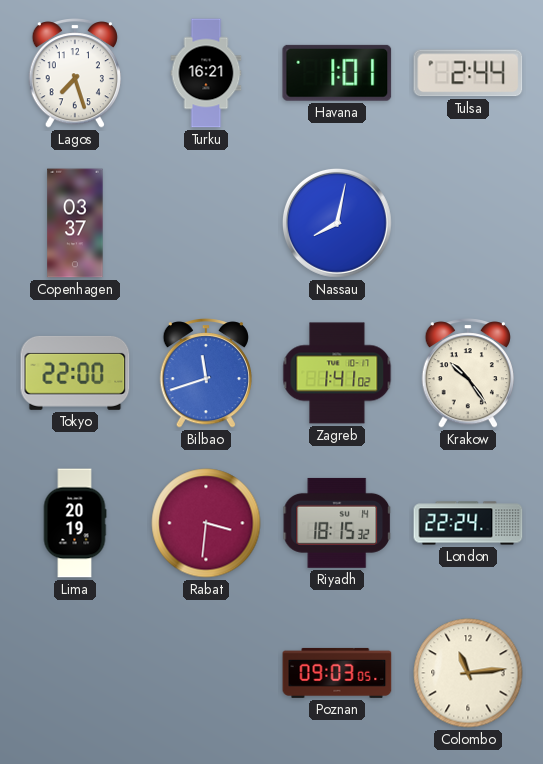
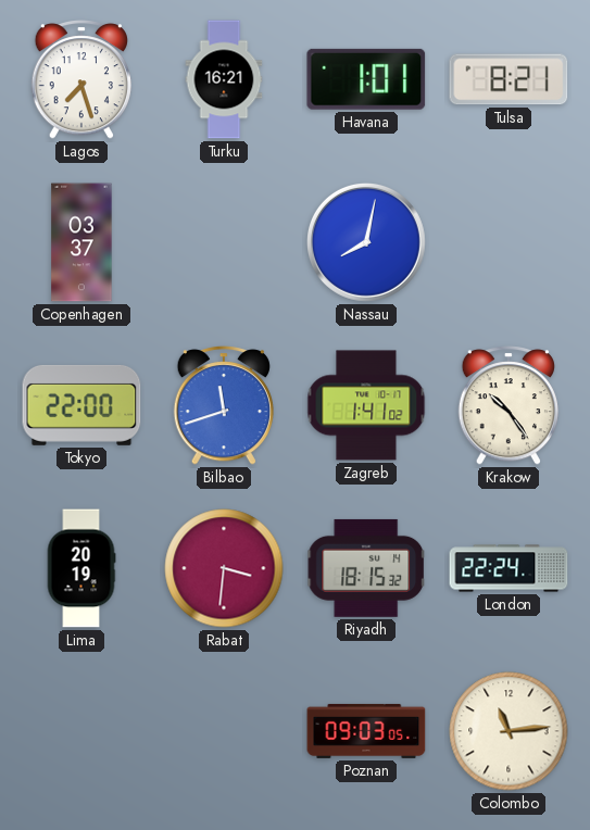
Tulsa: 2:44 -> 8:21 (509, 79)
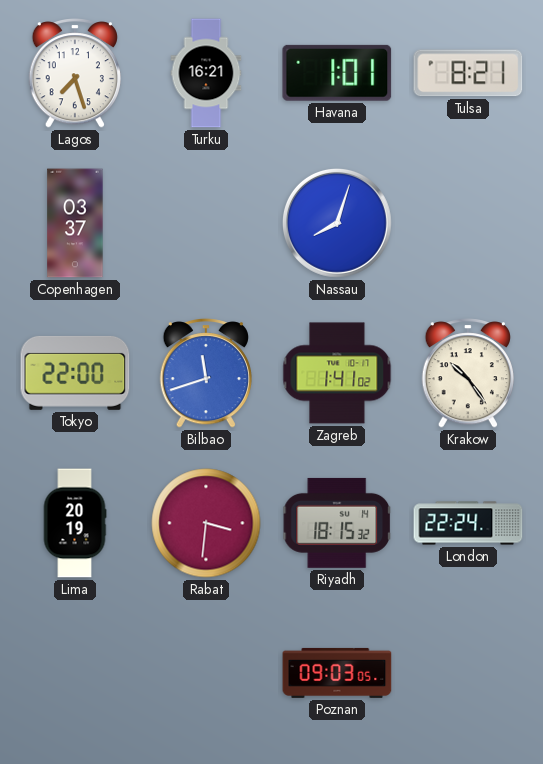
Nassau: 8:02 -> 8:03 (337, 223)
Colombo: 11:14 -> none (509, 731)
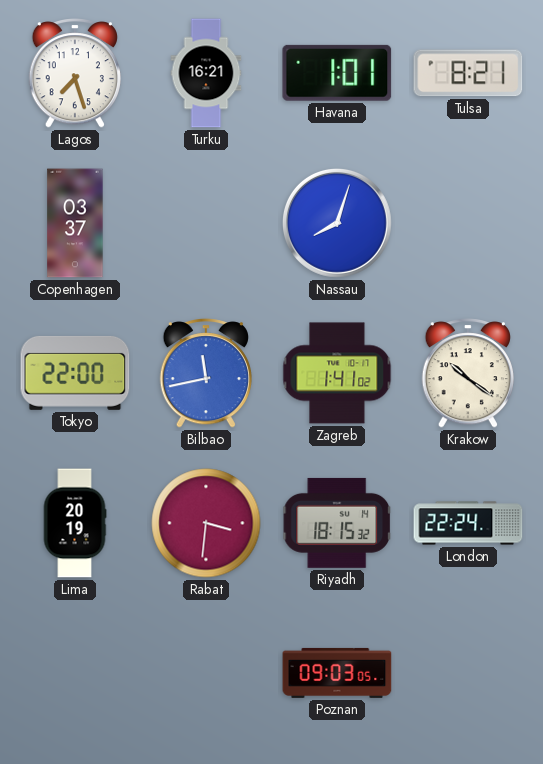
Bilbao: 11:42 -> 11:43 (205, 373)
Krakow: 10:24 -> 10:21 (467, 373)
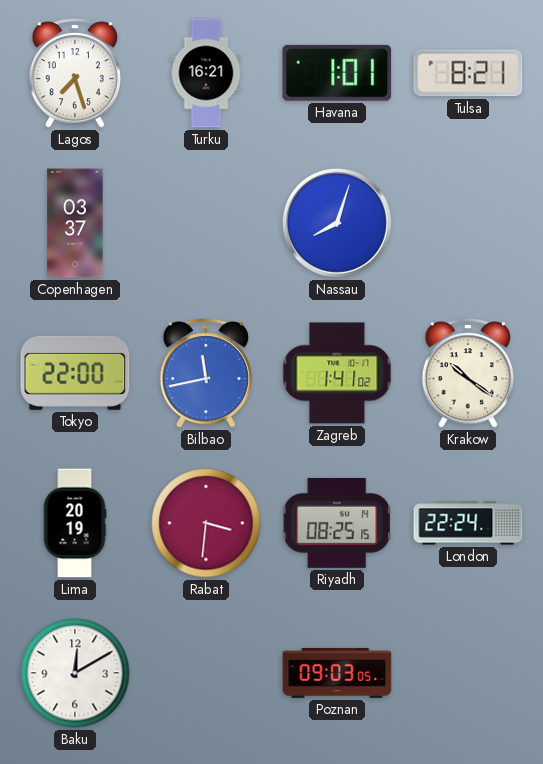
Riyadh: 18:15 -> 08:25 (338, 523)
Baku: none -> 12:10 (75, 673)
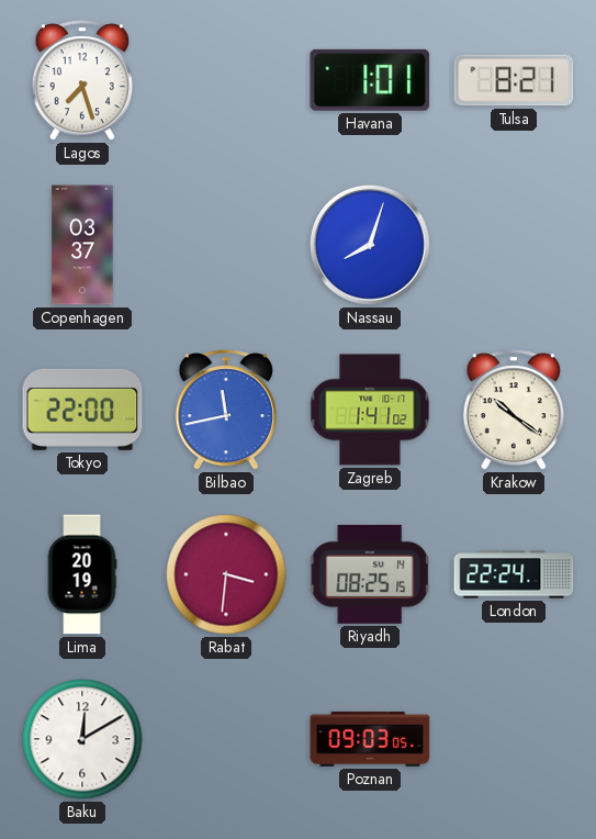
Turku: 16:21 -> none (206, 73)
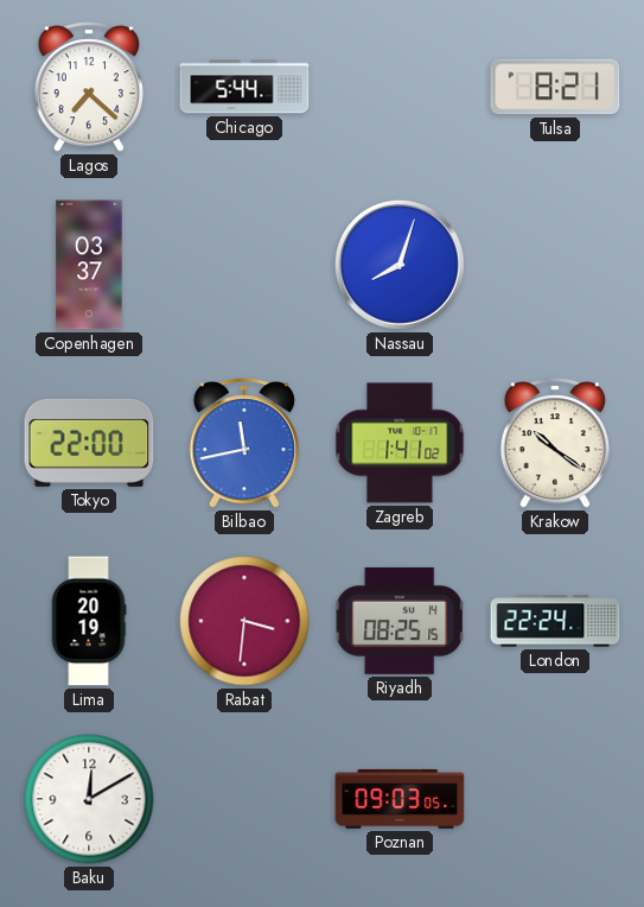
Lagos: 7:27 -> 7:22 (88, 87)
Chicago: none -> 5:44 (244, 87)
Havana: 1:01 -> none (370, 80)
